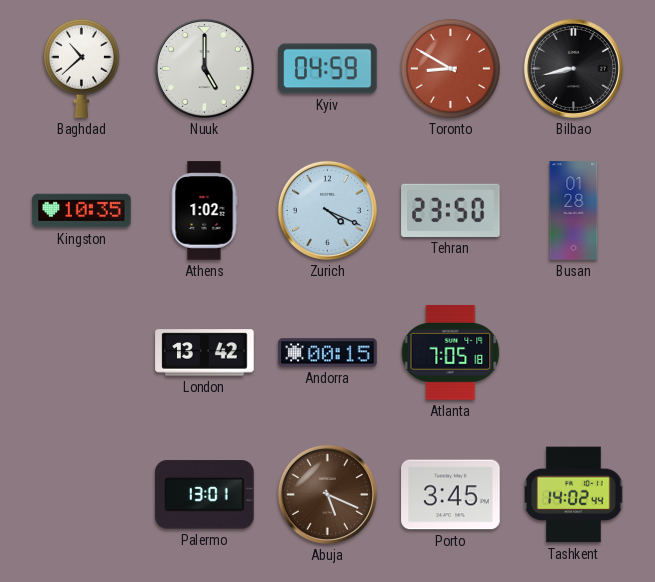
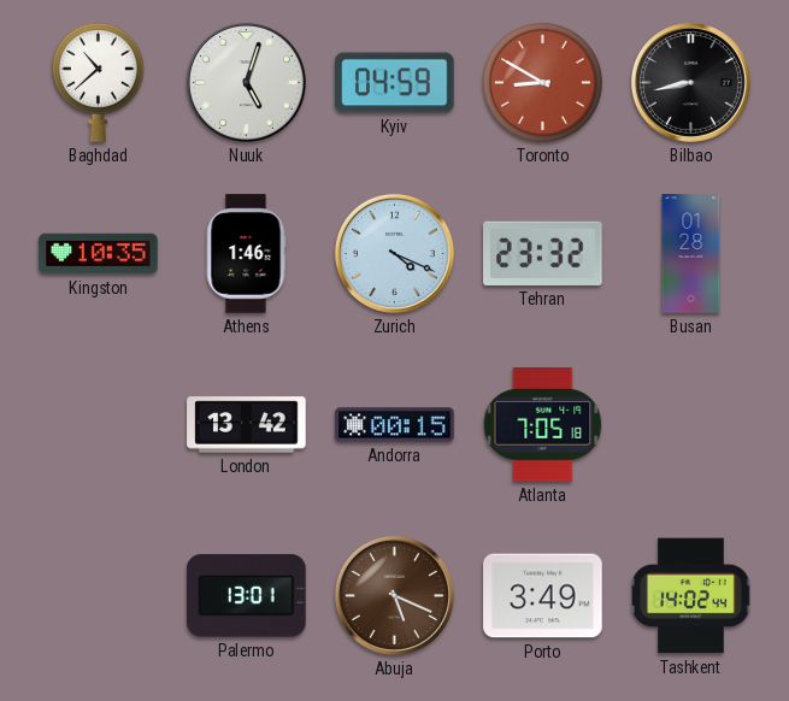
Nuuk: 5:00 -> 5:03 (246, 82)
Athens: 1:02 -> 1:46 (246, 254)
Tehran: 23:50 -> 23:32 (543, 253)
Porto: 3:45 -> 3:49 (543, 596)
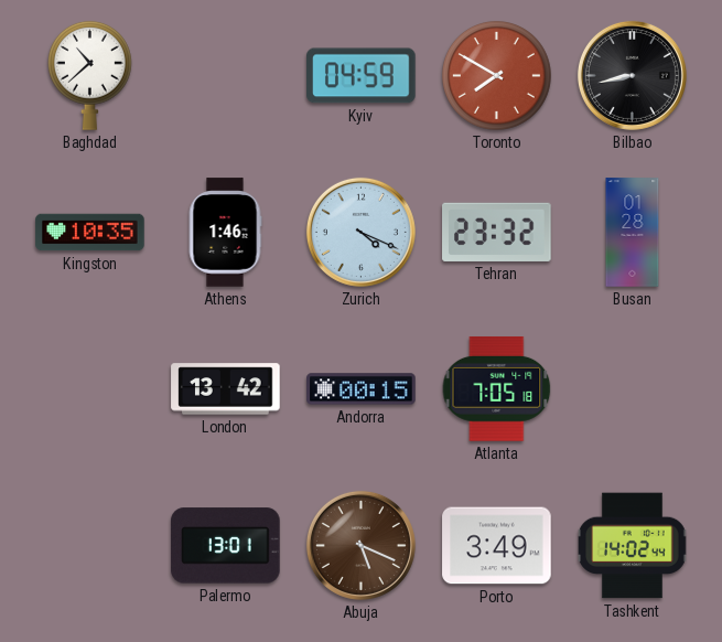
Nuuk: 5:03 -> none (246, 82)
Toronto: 8:50 -> 7:50 (497, 76)
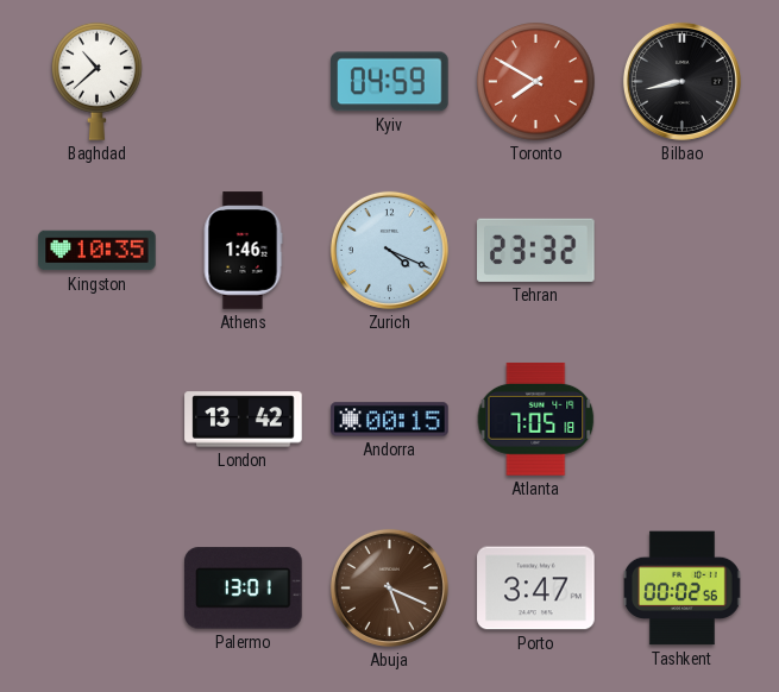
Busan: 01:28 -> none (633, 233)
Porto: 3:49 -> 3:47 (536, 589)
Tashkent: 14:02 -> 00:02 (683, 589)
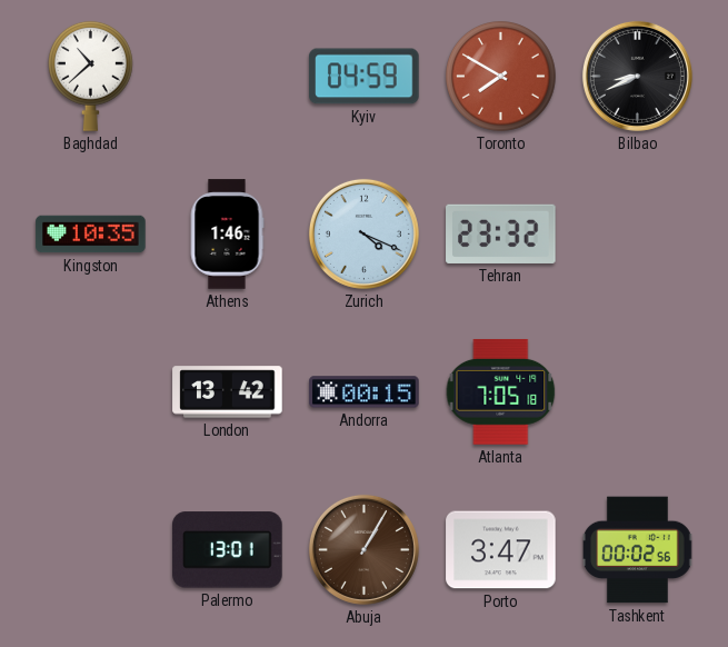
Bilbao: 8:43 -> 8:41 (637, 76)
Abuja: 5:19 -> 1:05 (363, 549)
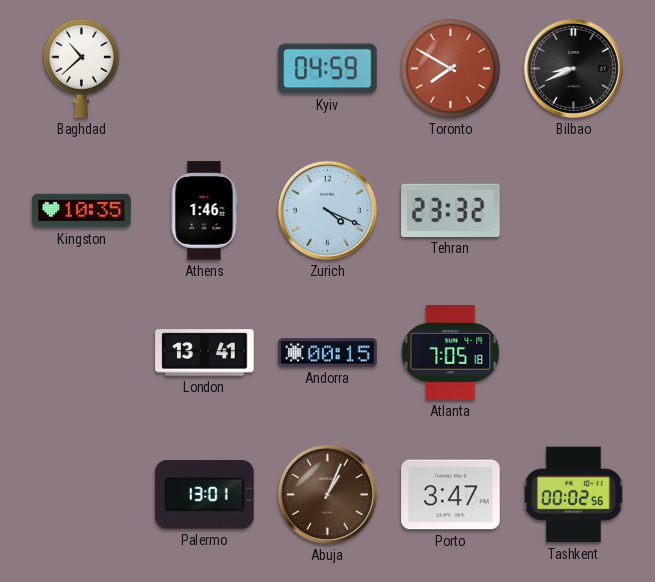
London: 13:42 -> 13:41 (205, 353)
Abuja: 1:05 -> 1:04 (327, 494)
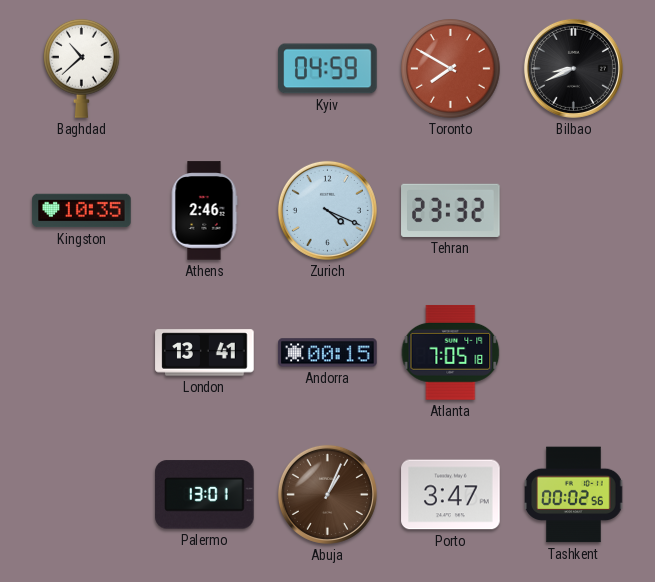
Athens: 1:46 -> 2:46 (204, 211)
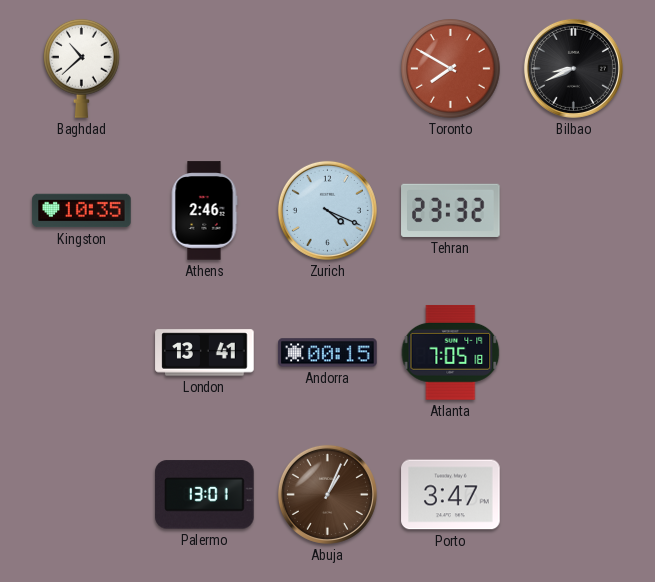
Kyiv: 04:59 -> none (328, 69)
Tashkent: 00:02 -> none (574, 495)
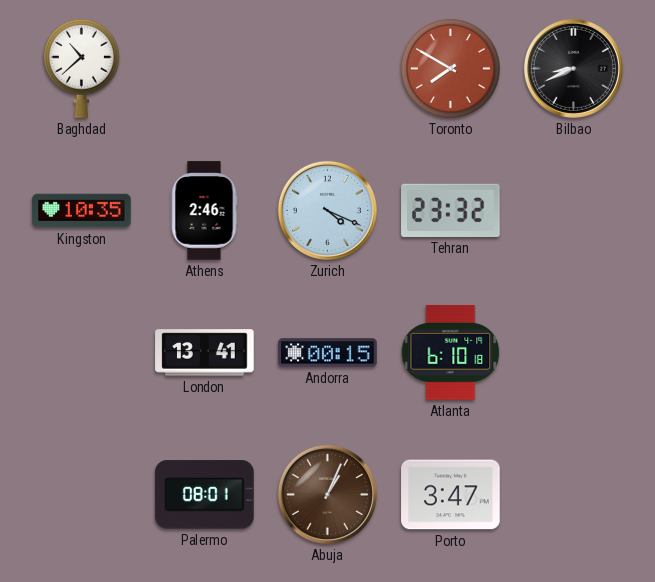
Atlanta: 7:05 -> 6:10 (451, 352)
Palermo: 13:01 -> 08:01 (205, 495)
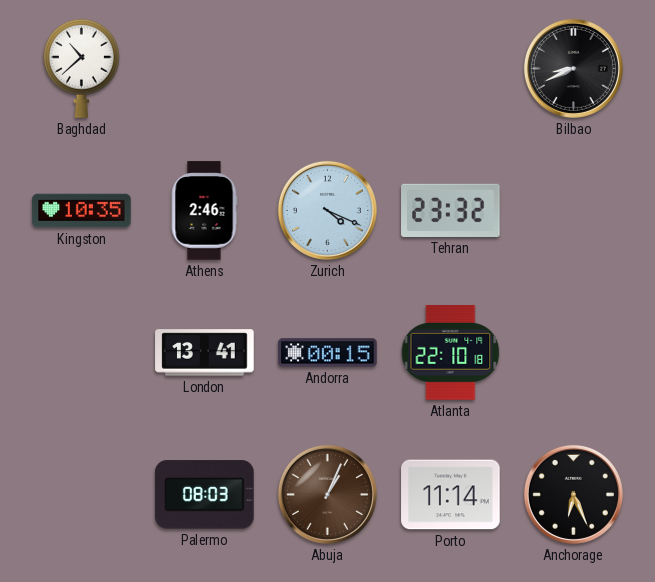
Toronto: 7:50 -> none (451, 69)
Atlanta: 6:10 -> 22:10 (451, 352)
Palermo: 08:01 -> 08:03 (205, 495)
Porto: 3:47 -> 11:14 (451, 495)
Anchorage: none -> 6:26 (573, 494)
